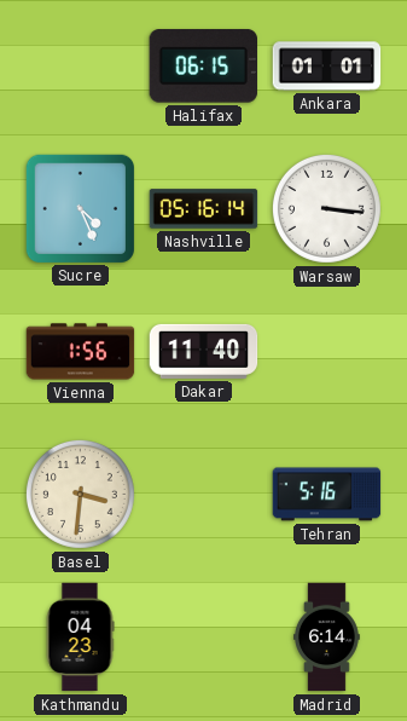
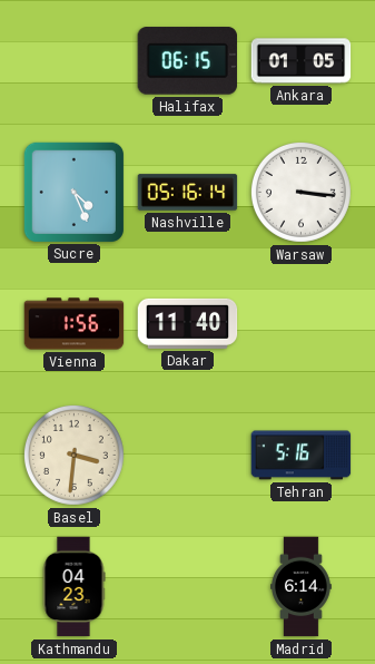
Ankara: 01:01 -> 01:05 (302, 61)
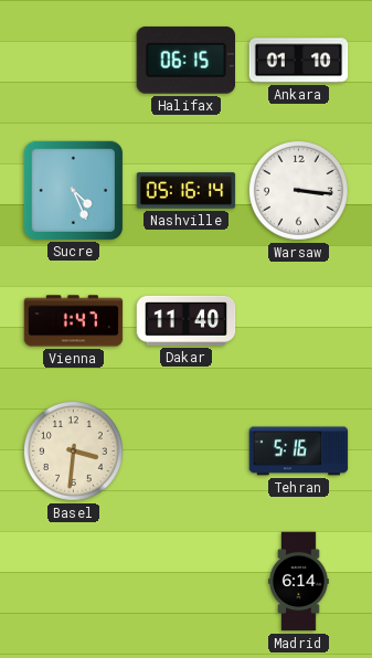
Ankara: 01:05 -> 01:10 (299, 61)
Vienna: 1:56 -> 1:47 (74, 321)
Kathmandu: 04:23 -> none (73, 587)
